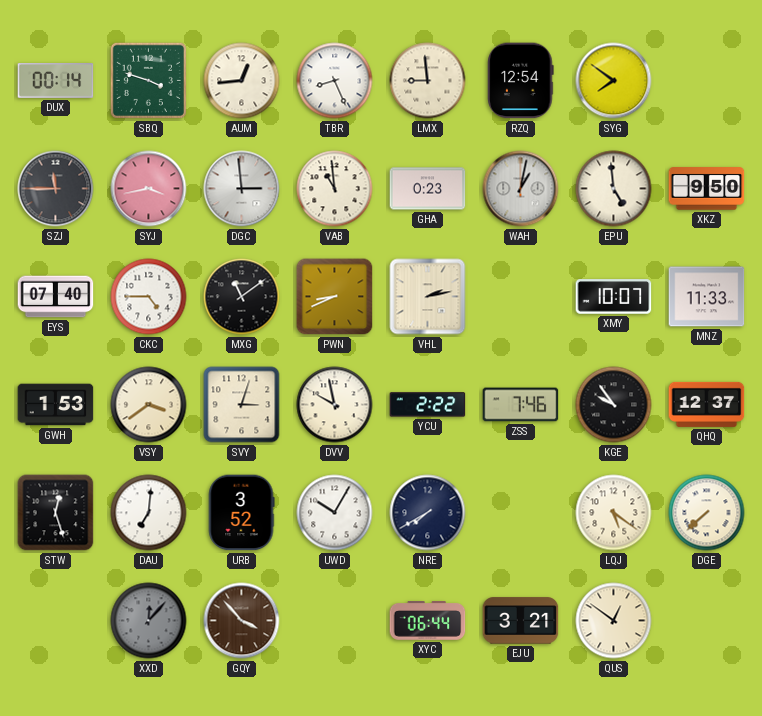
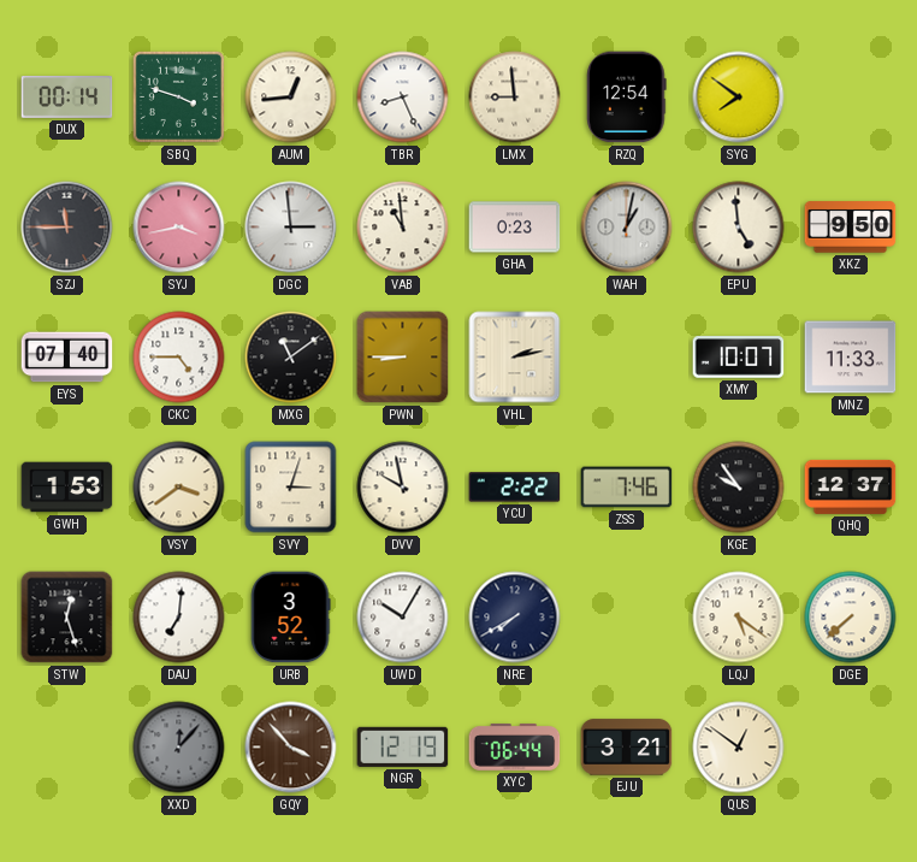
PWN: 8:41 -> 8:45 (403, 358)
NGR: none -> 12:19 (403, 746)
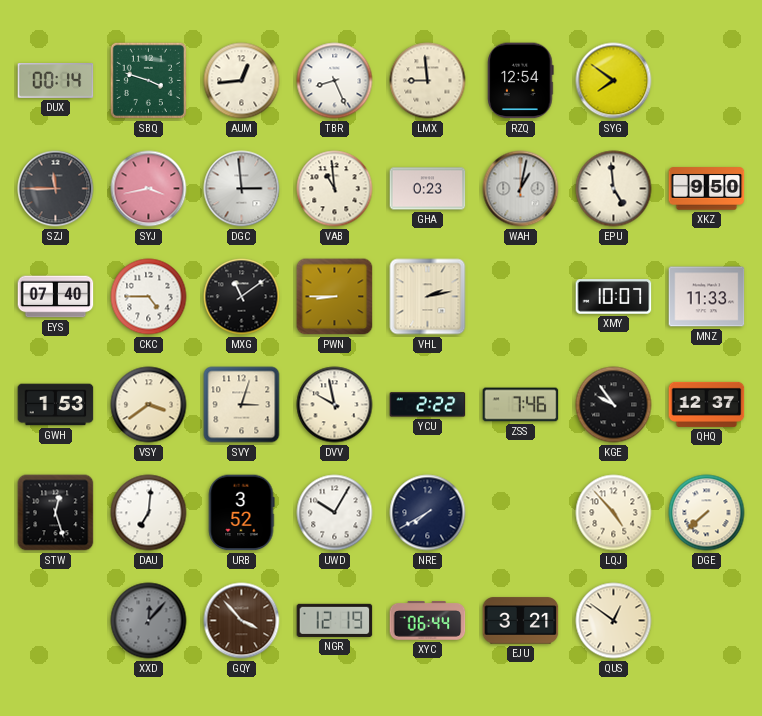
LQJ: 5:21 -> 4:53 (614, 513)
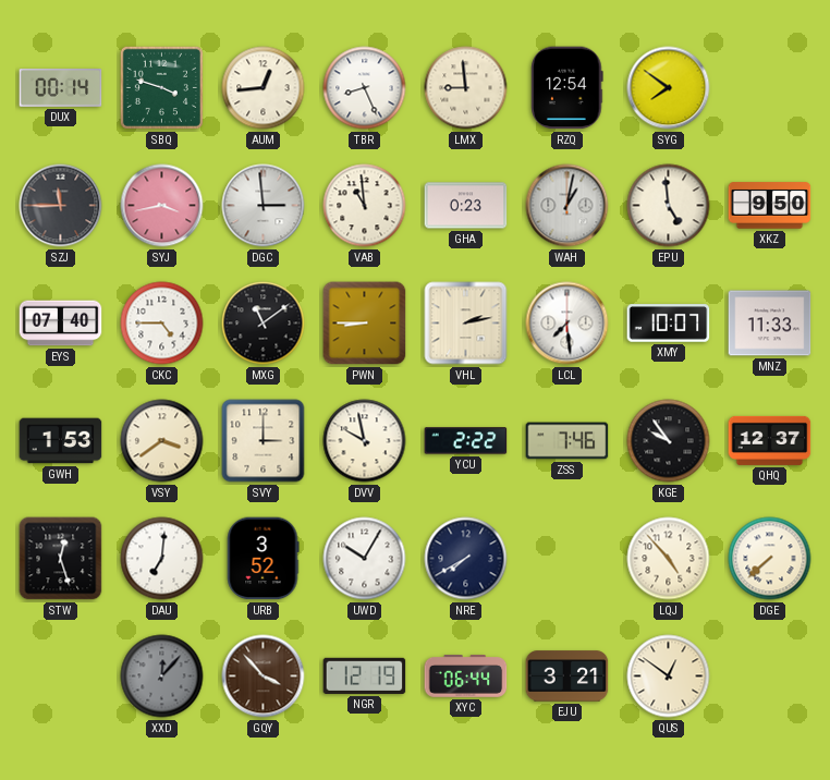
LCL: none -> 7:29 (567, 324)
SVY: 3:03 -> 3:00 (264, 441)
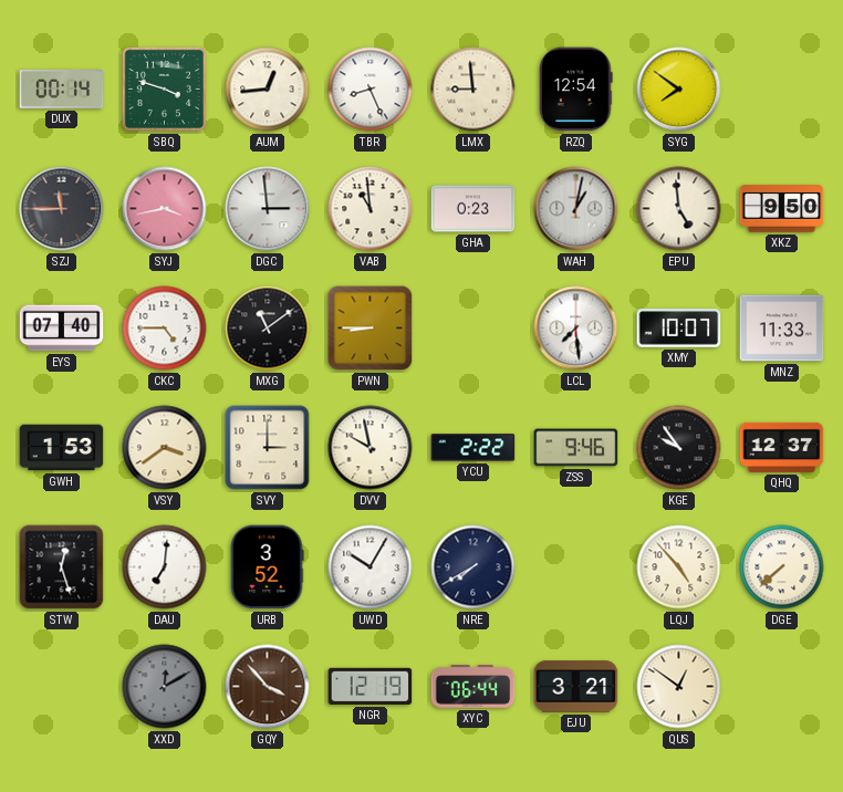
VHL: 2:13 -> none (466, 324)
ZSS: 7:46 -> 9:46 (576, 448)
XXD: 12:07 -> 12:10 (165, 687)
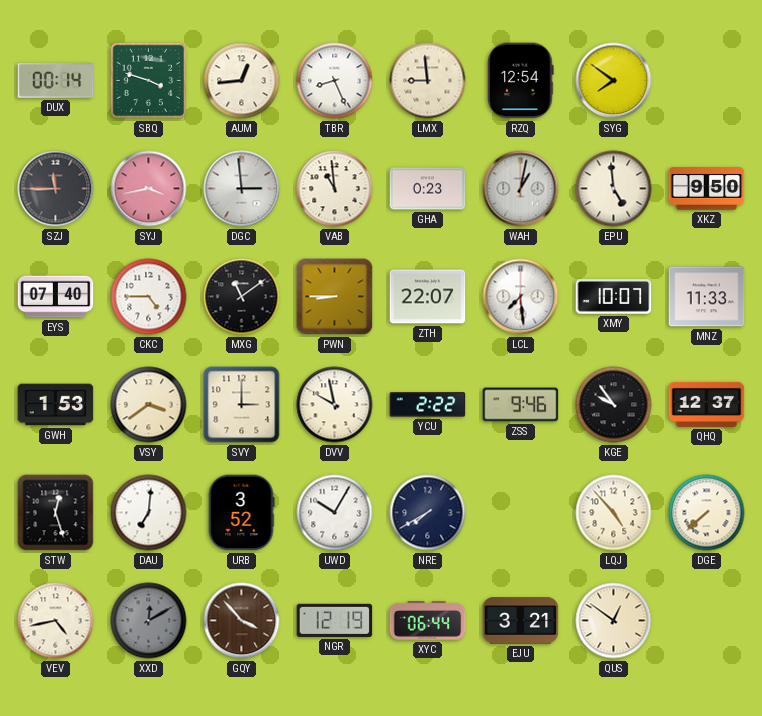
ZTH: none -> 22:07 (428, 297)
VEV: none -> 4:43 (56, 621)
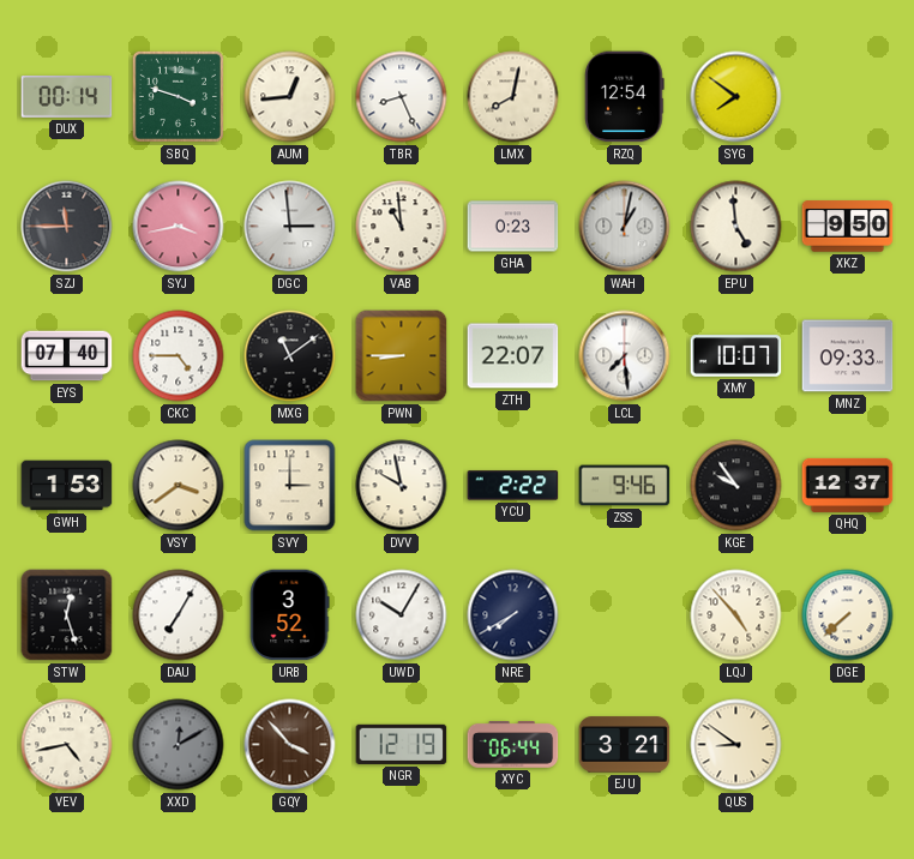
LMX: 8:59 -> 8:02 (513, 97)
MNZ: 11:33 -> 09:33 (848, 356)
DAU: 7:01 -> 7:05 (179, 615)
QUS: 12:51 -> 8:51 (736, 745)
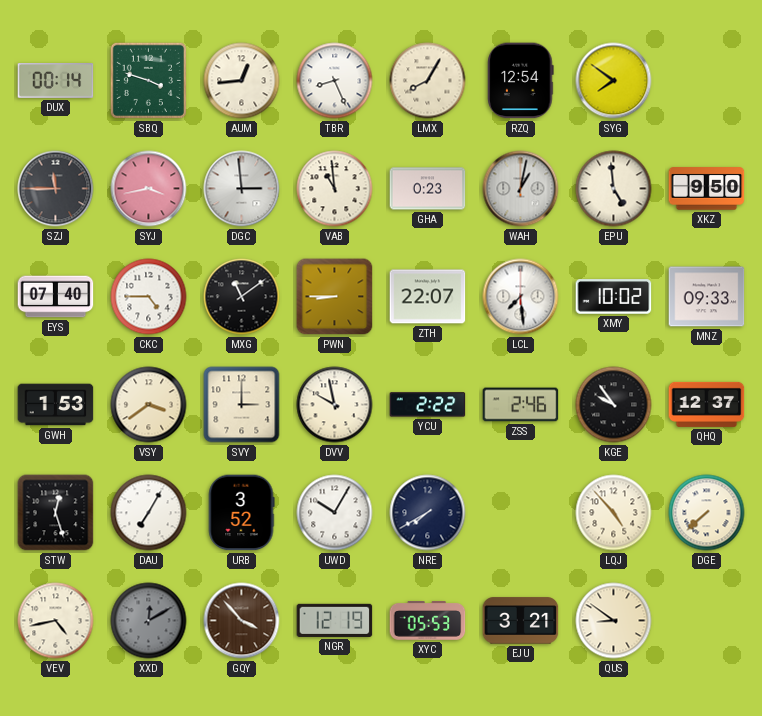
LMX: 8:02 -> 8:05 (428, 81)
XMY: 10:07 -> 10:02 (614, 297)
ZSS: 9:46 -> 2:46 (521, 405)
XYC: 06:44 -> 05:53 (428, 621)
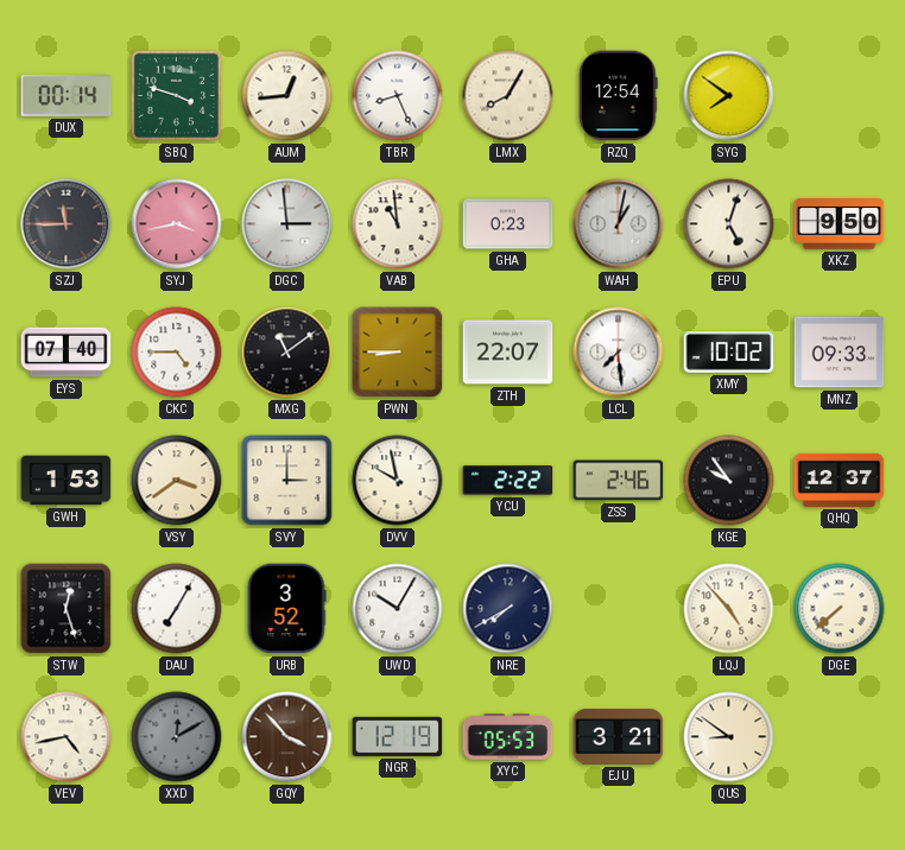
EPU: 4:59 -> 5:03 (729, 224)
